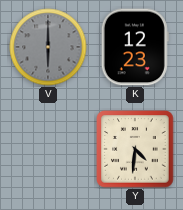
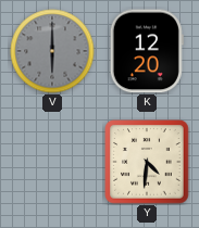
K: 12:23 -> 12:20 (147, 51)
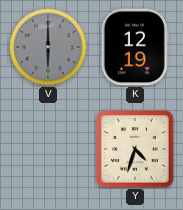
K: 12:20 -> 12:19 (135, 47)
Y: 4:31 -> 4:33 (135, 149)
